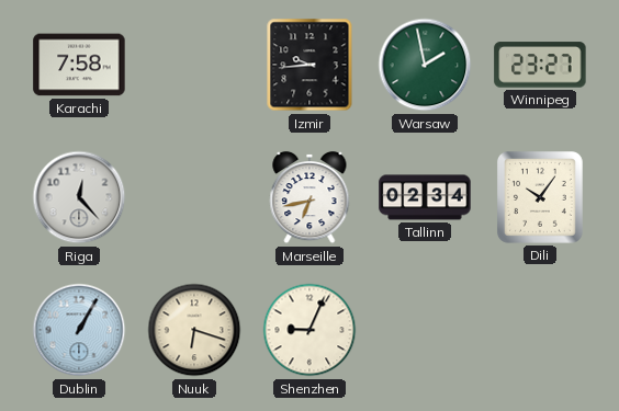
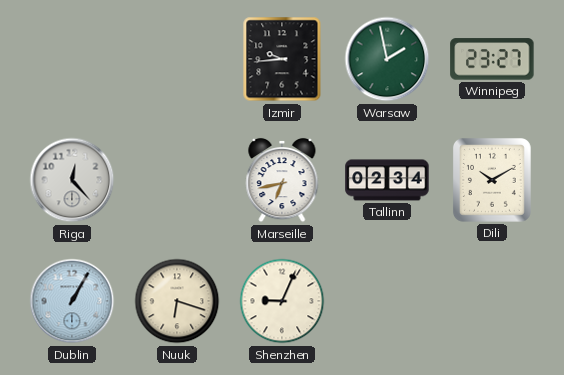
Karachi: 7:58 -> none (79, 65)
Dili: 10:06 -> 10:10 (492, 181)
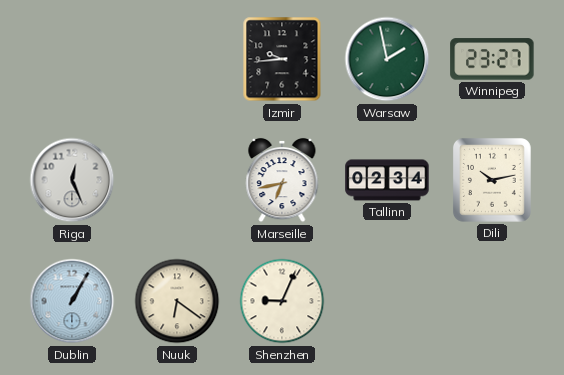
Riga: 12:23 -> 12:26 (72, 180)
Dili: 10:10 -> 10:13 (492, 181)
Nuuk: 6:18 -> 6:21 (177, 301)
